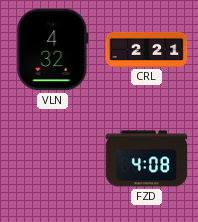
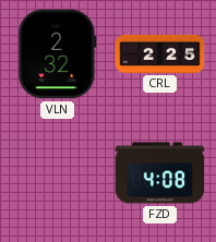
VLN: 4:32 -> 2:32 (58, 55)
CRL: 2:21 -> 2:25 (160, 53)
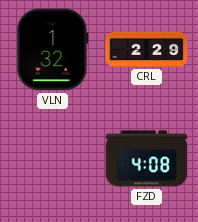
VLN: 2:32 -> 1:32 (53, 50)
CRL: 2:25 -> 2:29 (147, 49)
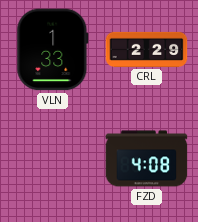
VLN: 1:32 -> 1:33 (53, 50)
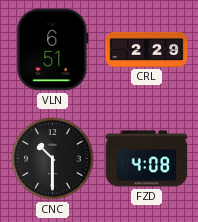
VLN: 1:33 -> 6:51 (53, 50)
CNC: none -> 10:30 (53, 159)
